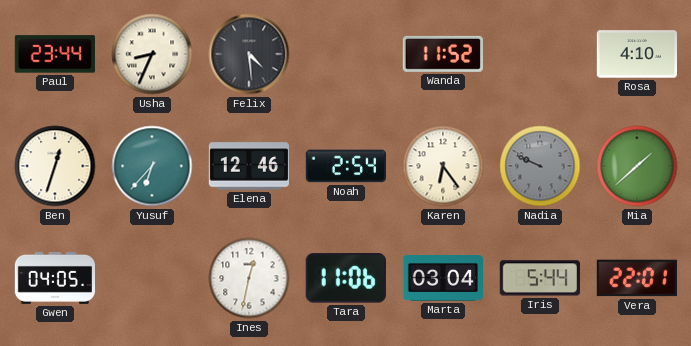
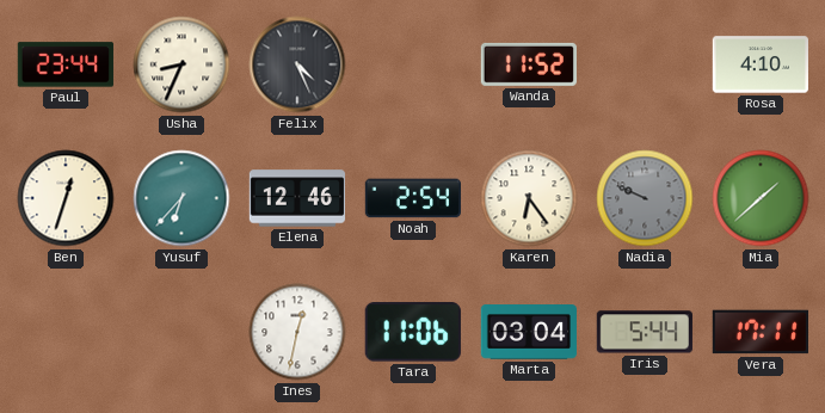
Felix: 4:29 -> 4:26 (297, 64)
Gwen: 04:05 -> none (54, 278)
Vera: 22:01 -> 17:11 (759, 332)
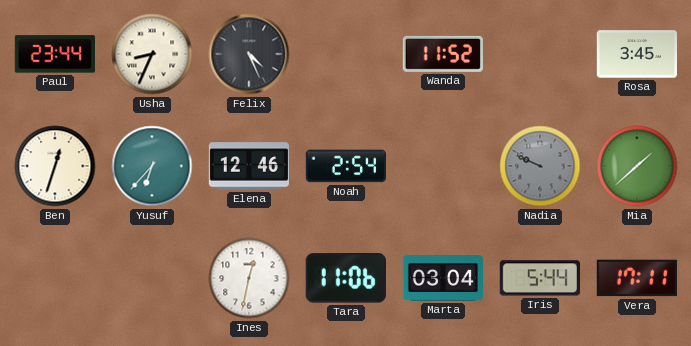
Rosa: 4:10 -> 3:45 (636, 54)
Karen: 6:24 -> none (529, 198)
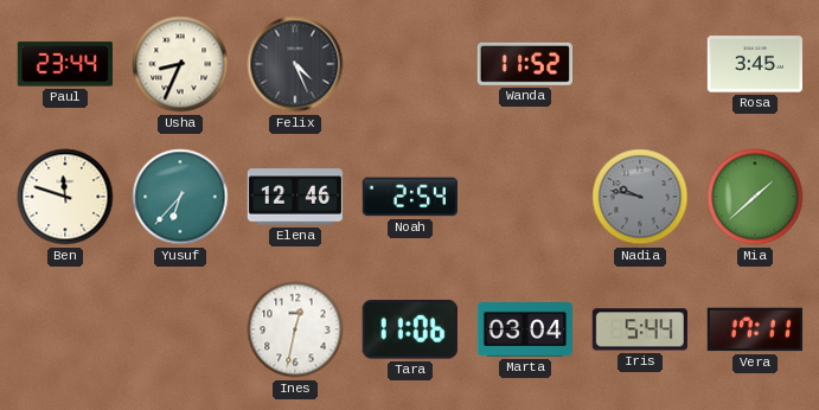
Ben: 12:33 -> 11:48 (65, 197)
Nadia: 9:49 -> 9:47 (640, 197)
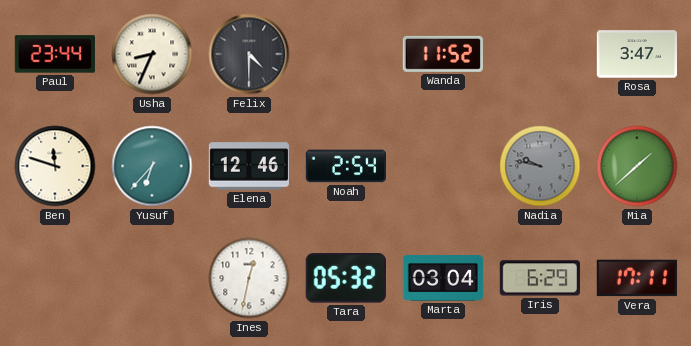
Felix: 4:26 -> 4:30 (249, 54)
Rosa: 3:45 -> 3:47 (636, 54)
Tara: 11:06 -> 05:32 (346, 278)
Iris: 5:44 -> 6:29 (540, 278)
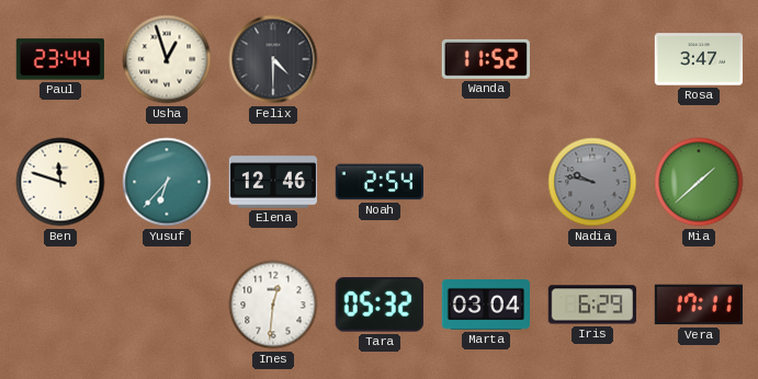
Usha: 8:34 -> 12:57 (167, 59)
Ines: 12:32 -> 12:31 (273, 305)
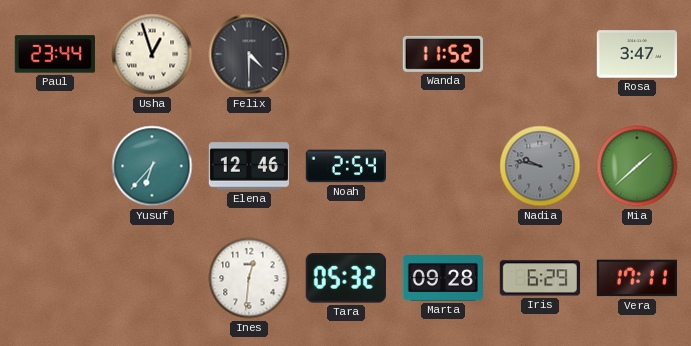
Ben: 11:48 -> none (60, 182)
Marta: 03:04 -> 09:28 (443, 279)
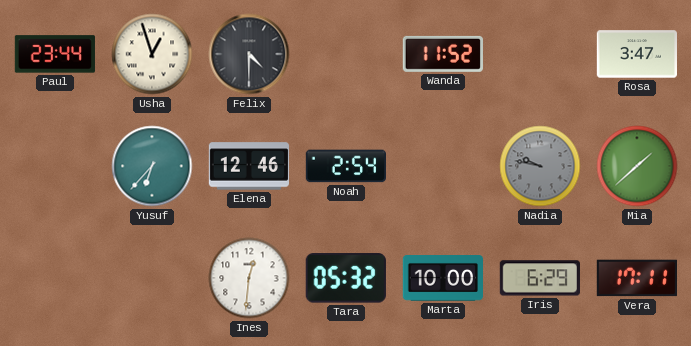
Marta: 09:28 -> 10:00 (443, 279)
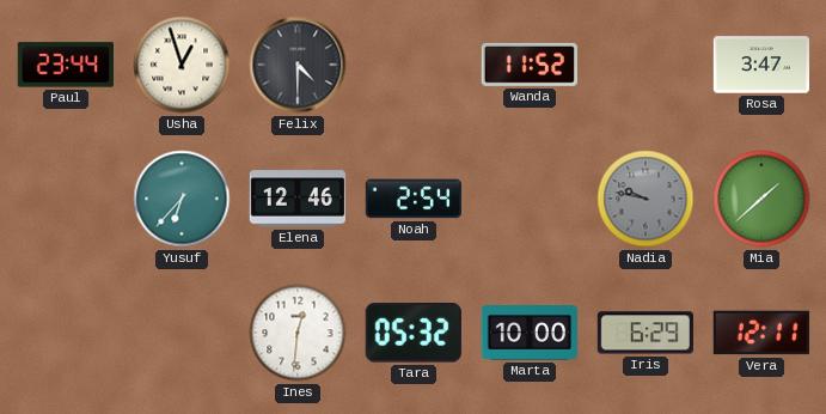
Vera: 17:11 -> 12:11 (760, 333)
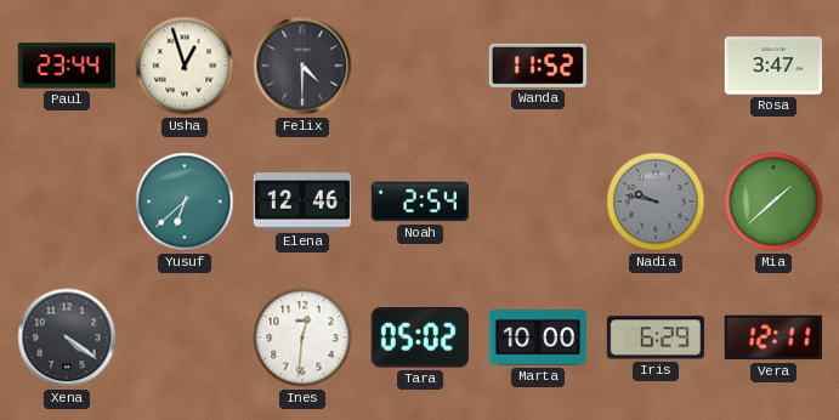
Yusuf: 6:37 -> 6:38 (185, 202)
Xena: none -> 4:21 (67, 337)
Tara: 05:32 -> 05:02 (420, 337)
